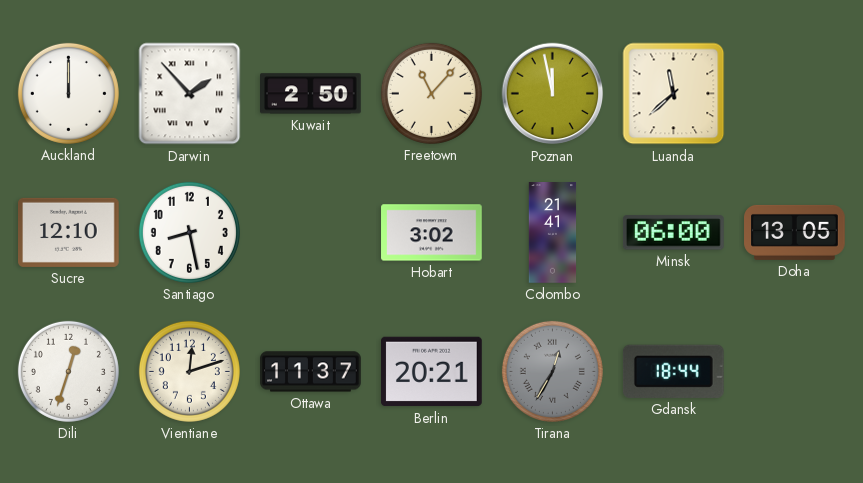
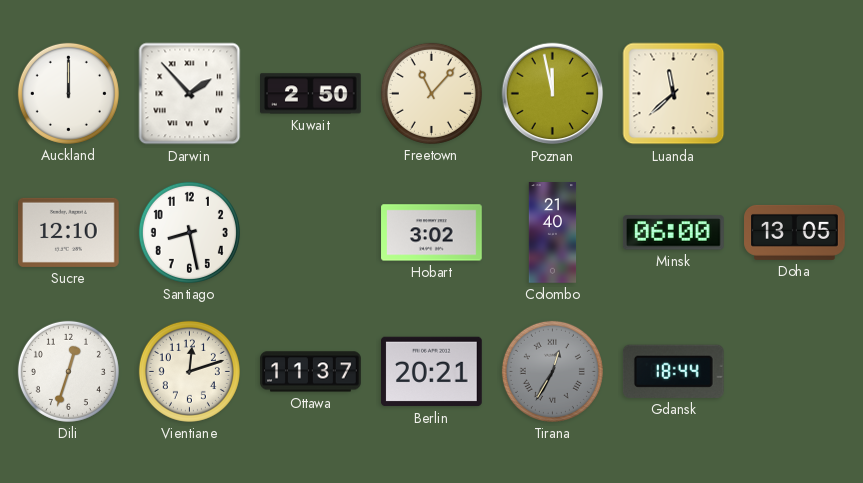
Colombo: 21:41 -> 21:40 (553, 233)
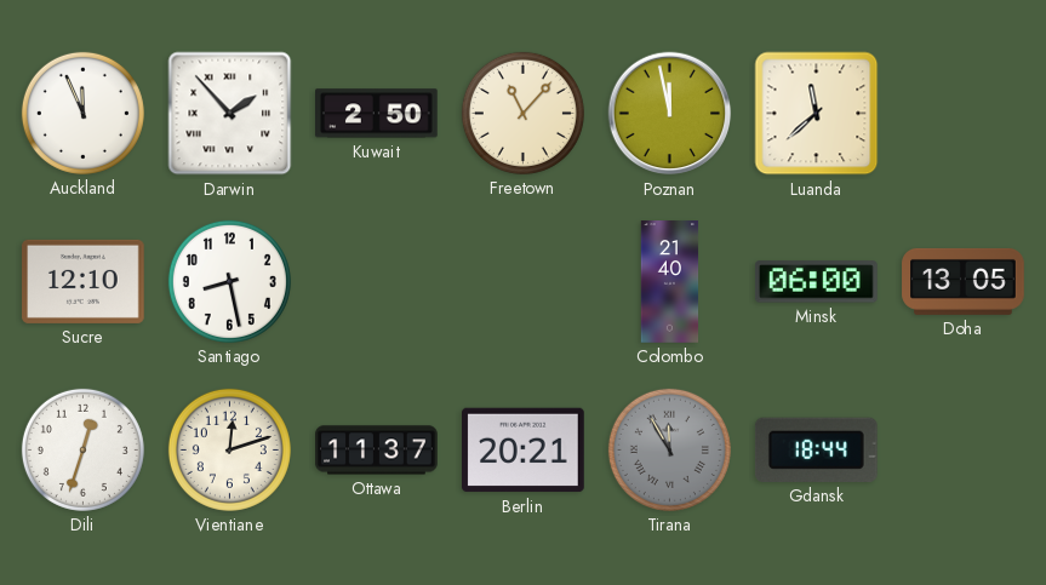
Auckland: 12:00 -> 11:56 (82, 113)
Hobart: 3:02 -> none (432, 233)
Tirana: 12:35 -> 11:55 (669, 449)
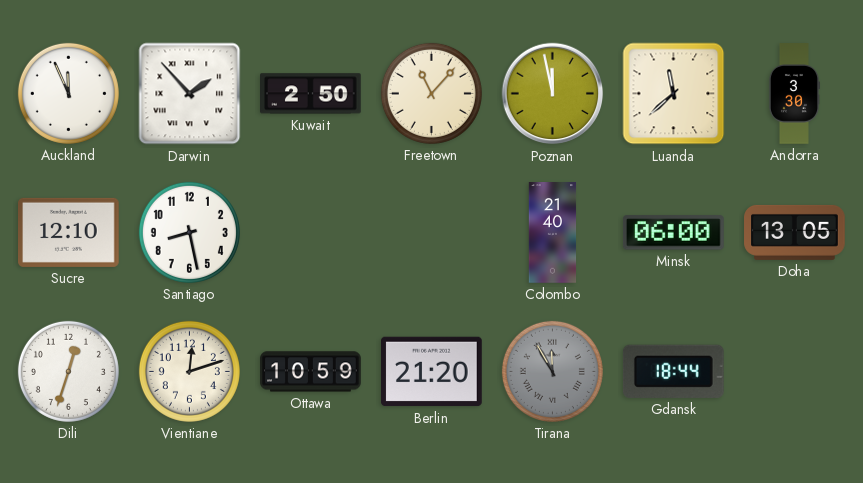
Andorra: none -> 3:30 (793, 94)
Ottawa: 11:37 -> 10:59 (311, 372)
Berlin: 20:21 -> 21:20 (432, 372)
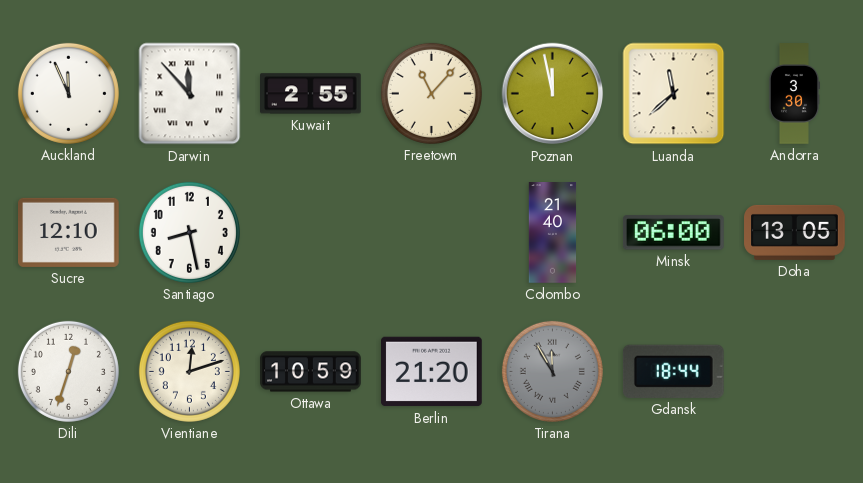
Darwin: 1:53 -> 11:53 (190, 94)
Kuwait: 2:50 -> 2:55 (311, 94)
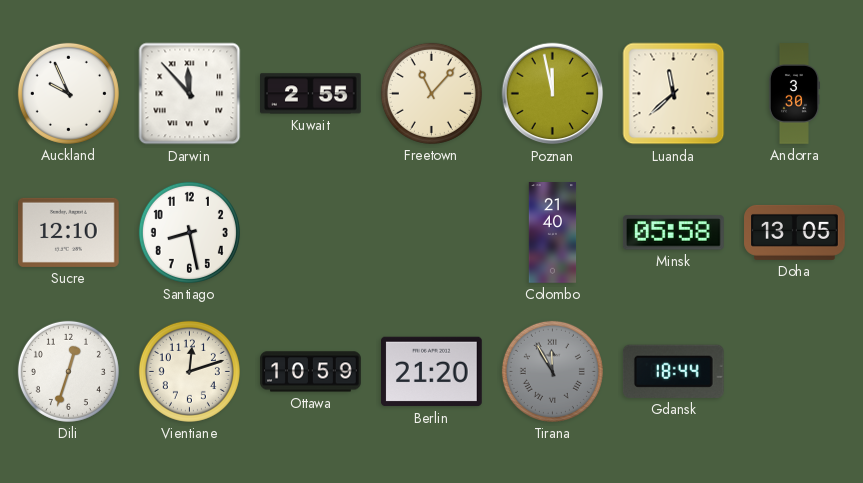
Auckland: 11:56 -> 9:56 (68, 93)
Minsk: 06:00 -> 05:58 (674, 233)
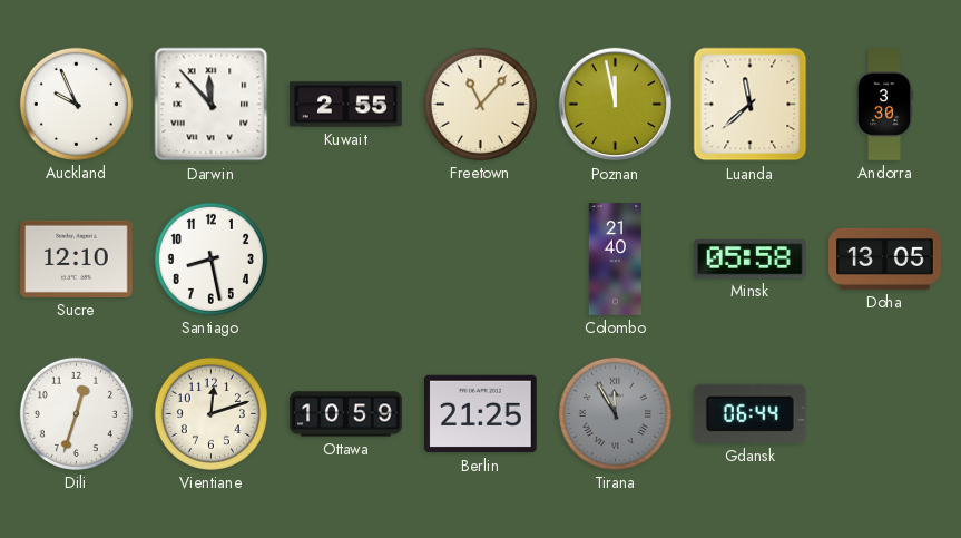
Berlin: 21:20 -> 21:25 (481, 414)
Gdansk: 18:44 -> 06:44 (749, 413)
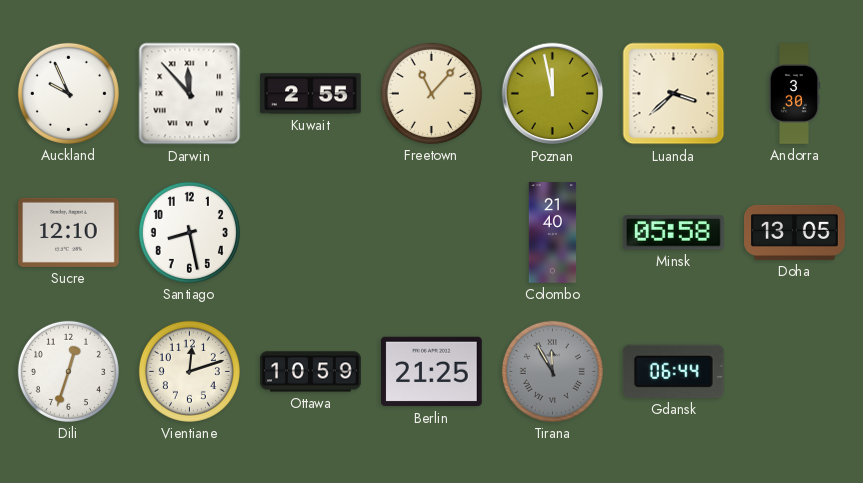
Luanda: 11:38 -> 3:38 (674, 94)
